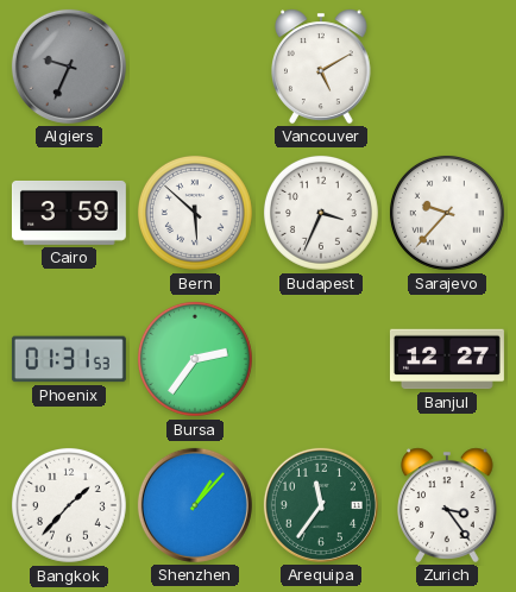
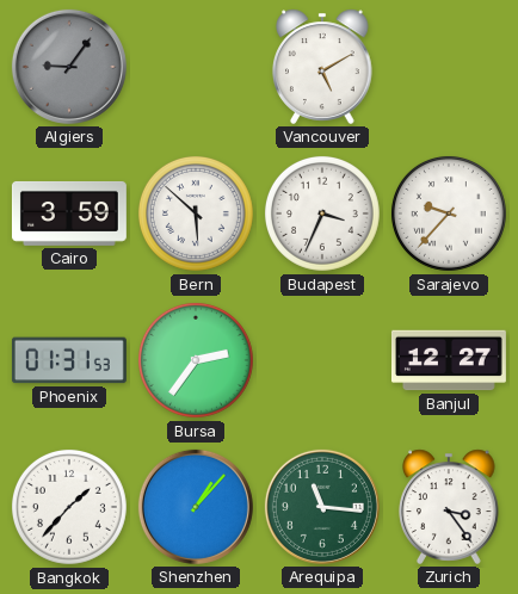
Algiers: 9:34 -> 9:06 (69, 67)
Arequipa: 11:36 -> 11:16 (322, 507)
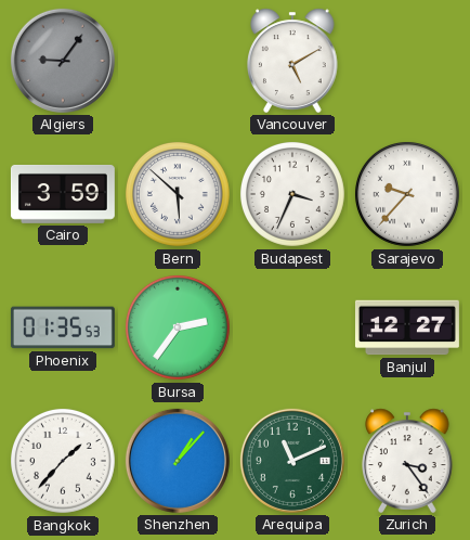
Phoenix: 01:31 -> 01:35 (63, 327)
Arequipa: 11:16 -> 11:11 (292, 461)
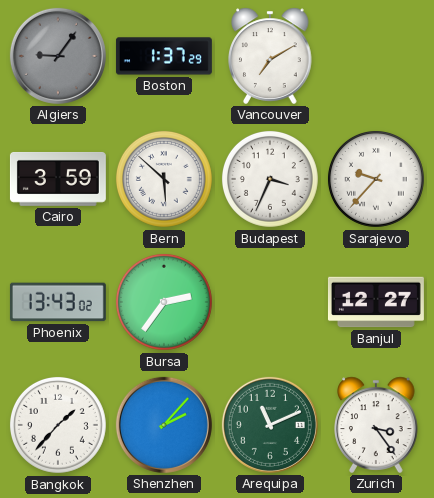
Boston: none -> 1:37 (164, 56)
Vancouver: 5:10 -> 7:10 (270, 56)
Phoenix: 01:35 -> 13:43 (58, 302)
Shenzhen: 1:07 -> 2:07 (164, 425)
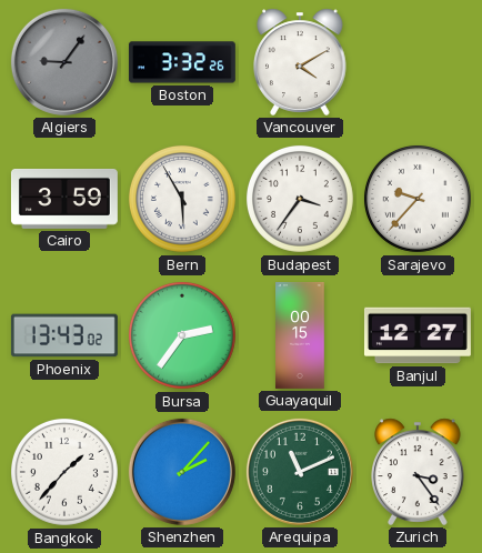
Boston: 1:37 -> 3:32 (182, 62)
Vancouver: 7:10 -> 4:10 (300, 62)
Bern: 5:52 -> 5:55 (182, 199)
Budapest: 3:34 -> 3:36 (300, 199)
Guayaquil: none -> 00:15 (300, 335)
